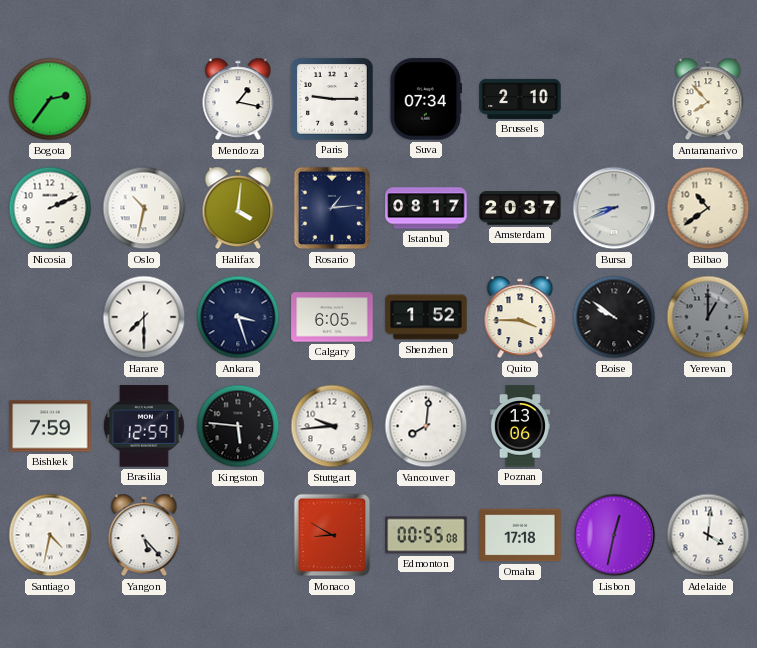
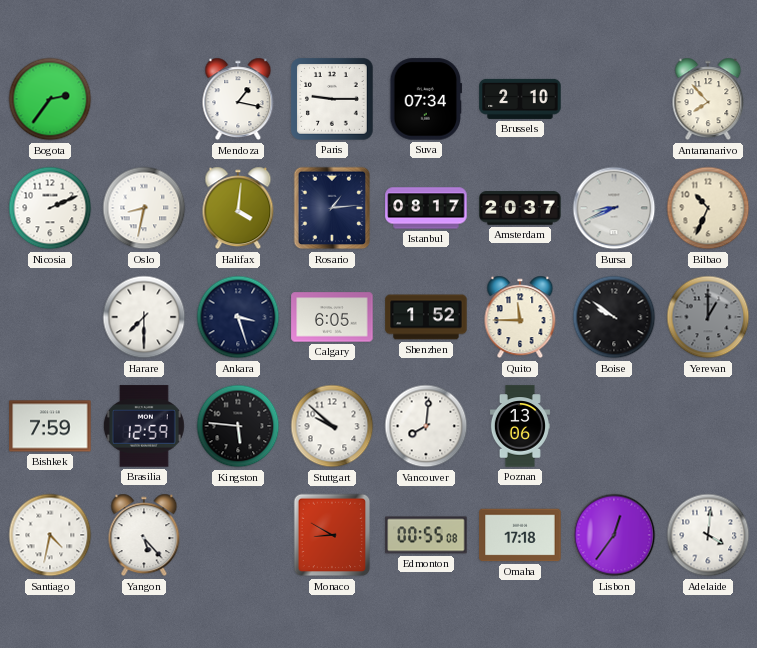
Oslo: 10:32 -> 8:32 (144, 208)
Bilbao: 10:39 -> 10:34 (708, 208)
Quito: 3:45 -> 11:45 (520, 317)
Stuttgart: 9:44 -> 9:52 (332, 426)
Lisbon: 12:32 -> 12:36 (614, 535)
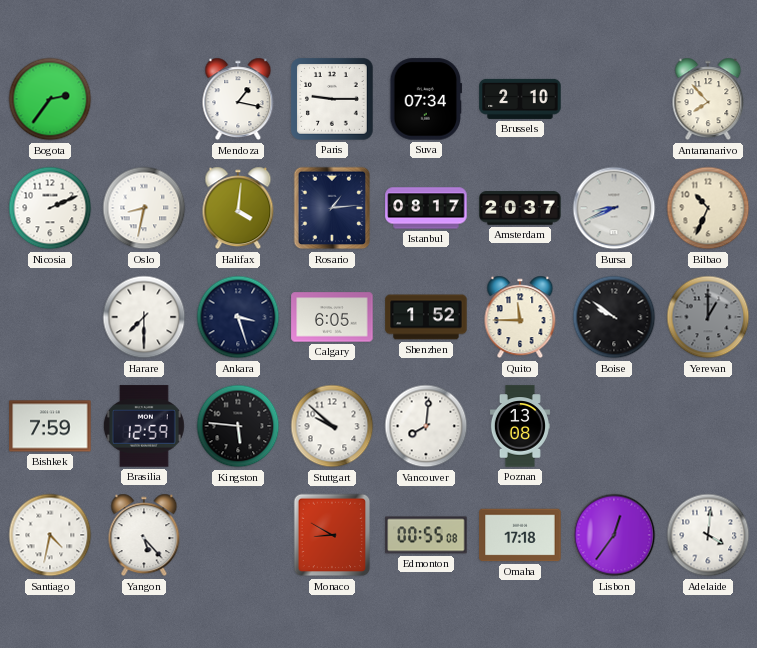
Poznan: 13:06 -> 13:08 (520, 426)
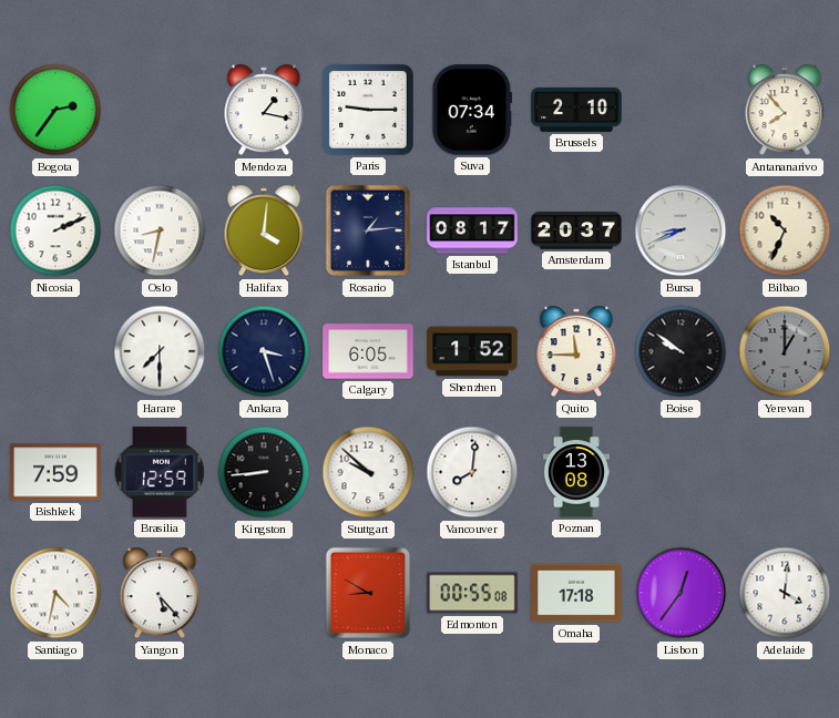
Kingston: 5:46 -> 8:44 (264, 472)
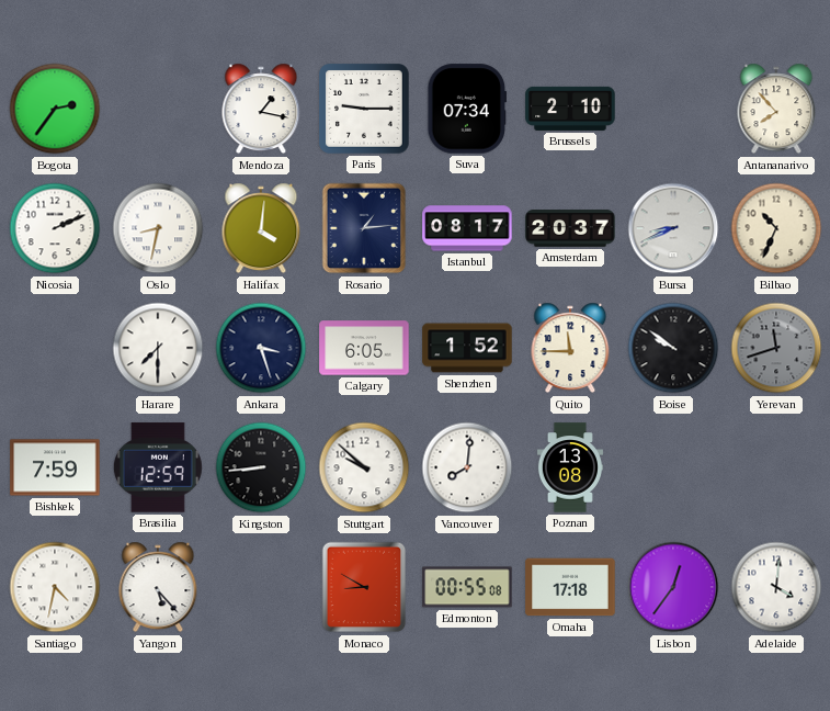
Yerevan: 1:00 -> 11:42 (776, 348)
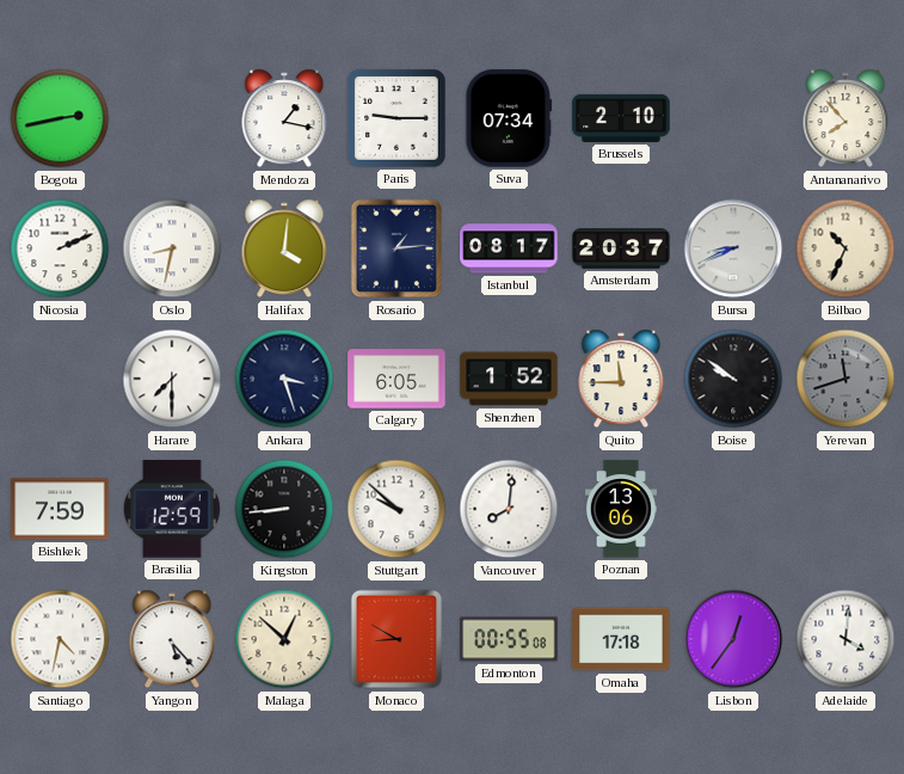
Bogota: 2:36 -> 2:43 (60, 118)
Poznan: 13:08 -> 13:06 (621, 509)
Malaga: none -> 12:52 (284, 639)
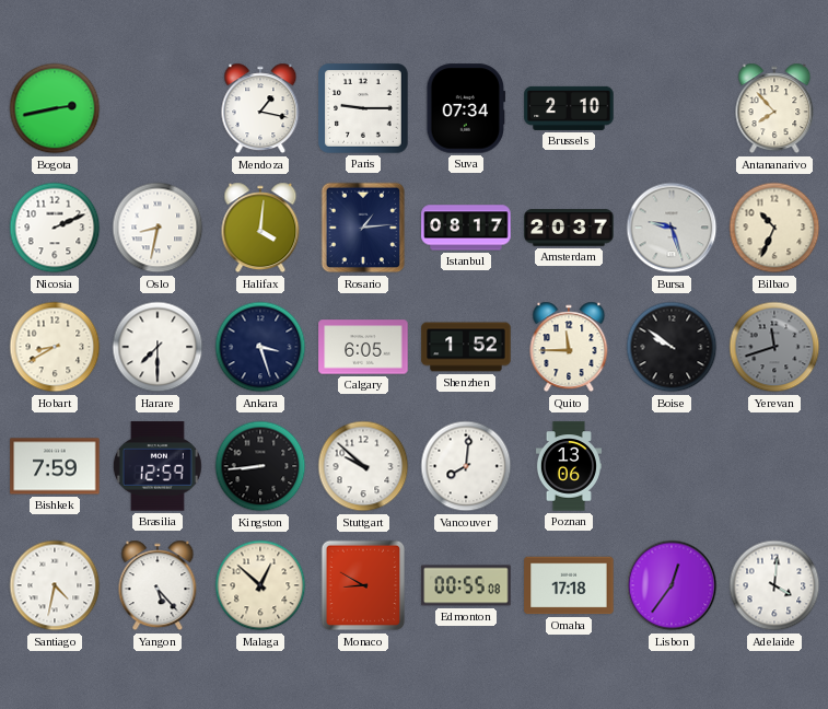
Bursa: 8:41 -> 9:27 (672, 228)
Hobart: none -> 8:40 (55, 347)
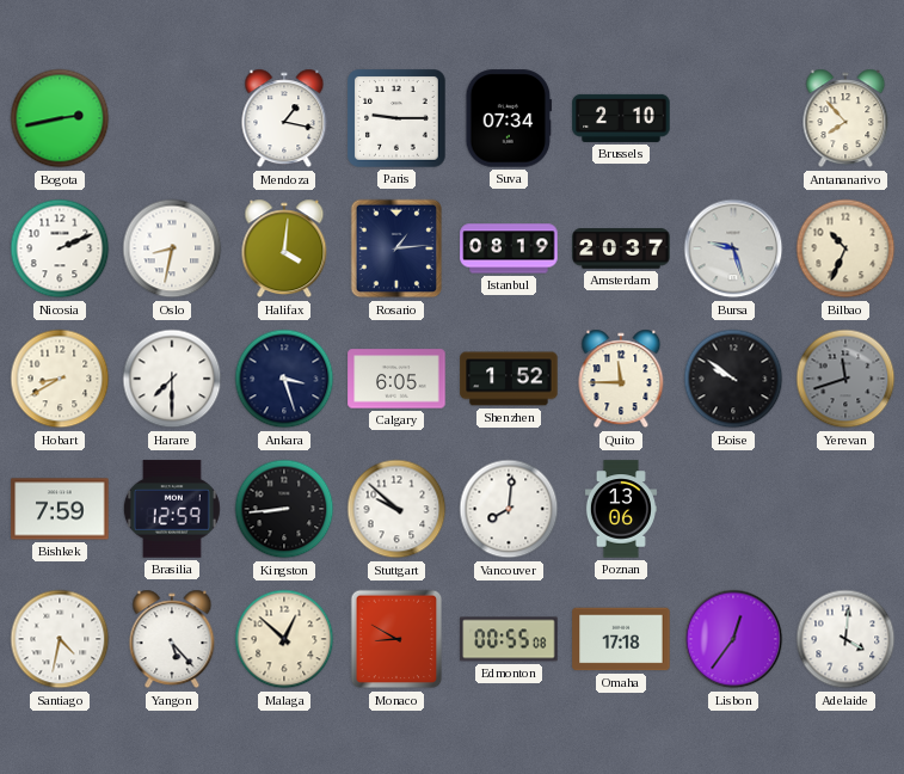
Istanbul: 08:17 -> 08:19 (509, 248)
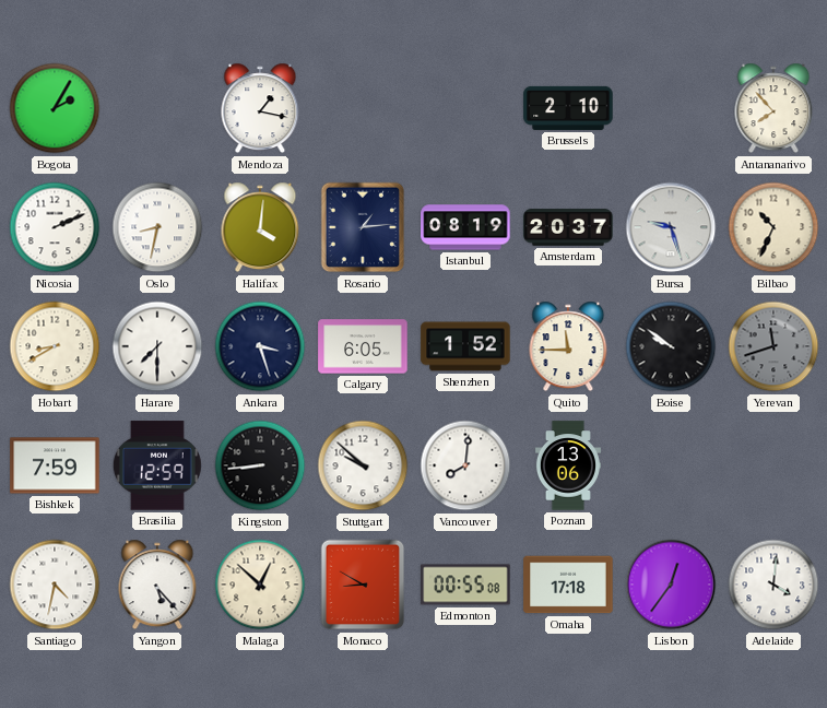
Bogota: 2:43 -> 2:05 (55, 108)
Paris: 9:15 -> none (398, 119)
Suva: 07:34 -> none (509, 118)
